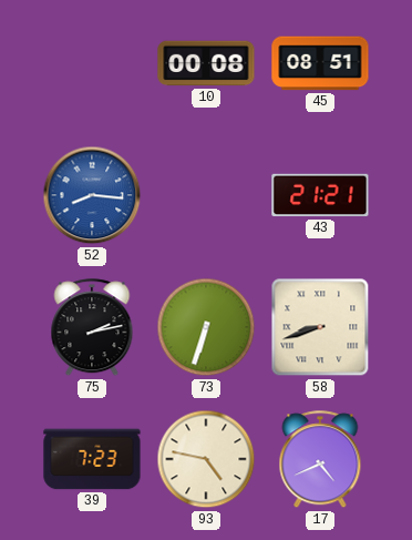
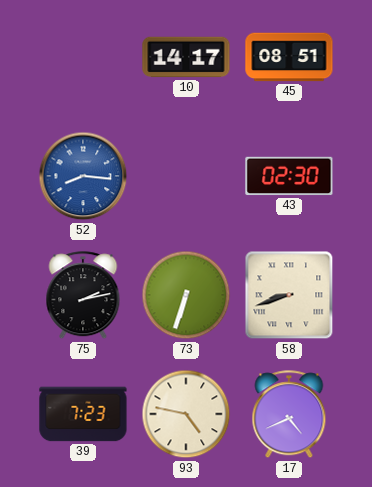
10: 00:08 -> 14:17 (186, 57)
43: 21:21 -> 02:30 (289, 176)
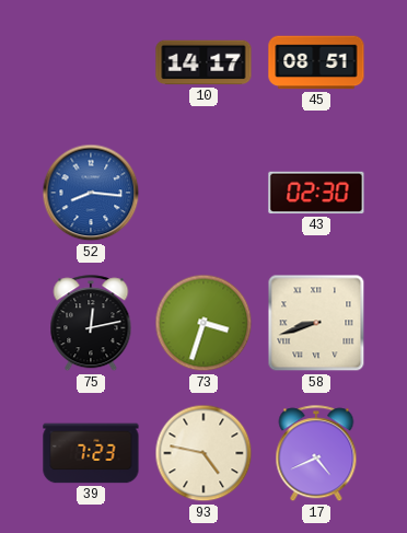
75: 2:13 -> 12:13 (91, 324)
73: 6:33 -> 3:33 (203, 323)
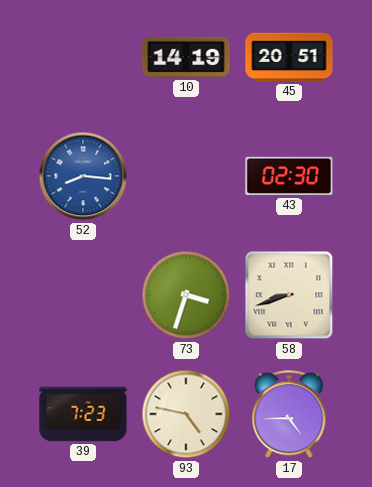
10: 14:17 -> 14:19 (186, 57)
45: 08:51 -> 20:51 (289, 57)
75: 12:13 -> none (91, 324)
17: 4:41 -> 4:45 (289, 415)
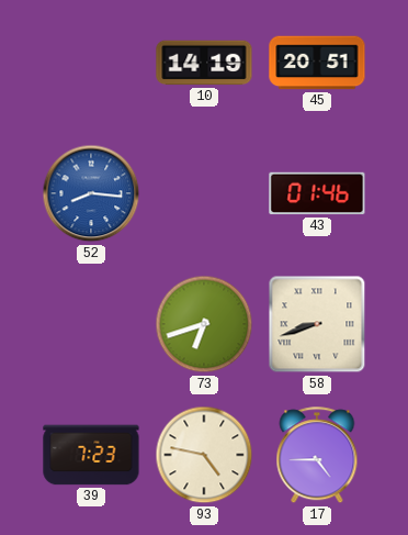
43: 02:30 -> 01:46 (317, 193)
73: 3:33 -> 6:42 (204, 324)
